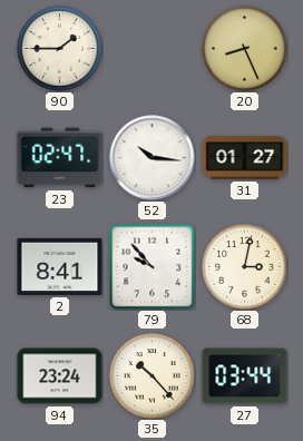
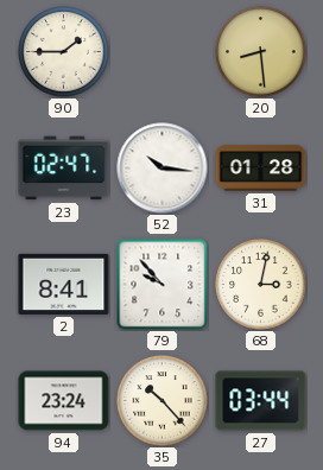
20: 8:26 -> 8:29 (261, 52)
31: 01:27 -> 01:28 (261, 169)
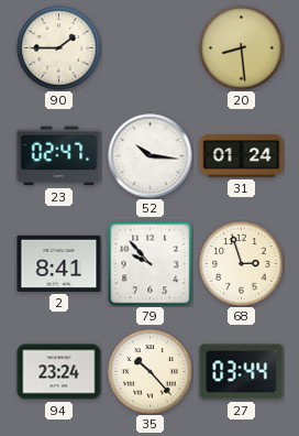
31: 01:28 -> 01:24 (242, 156)
68: 3:02 -> 2:57 (242, 264)
